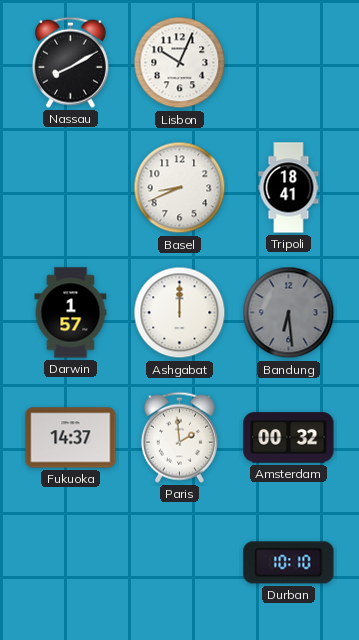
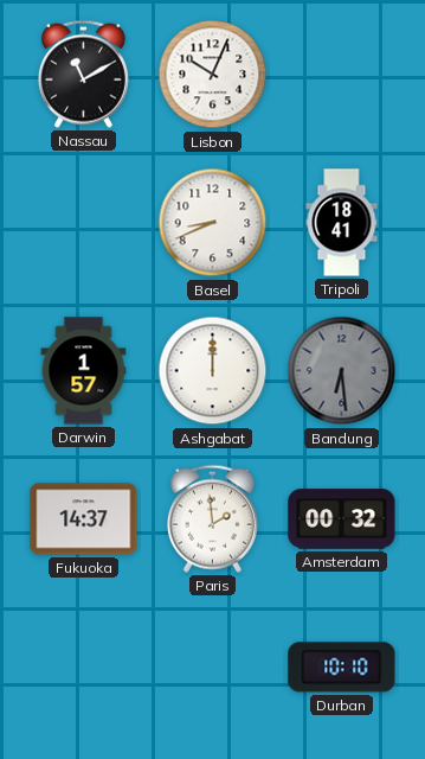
Nassau: 8:10 -> 11:10 (83, 74)
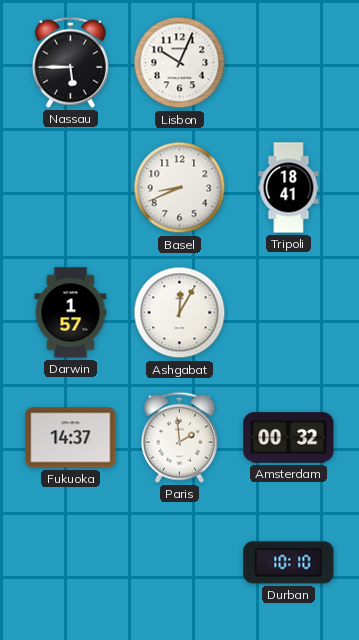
Nassau: 11:10 -> 5:45 (70, 62)
Ashgabat: 12:00 -> 12:05 (180, 313)
Bandung: 6:29 -> none (342, 371)
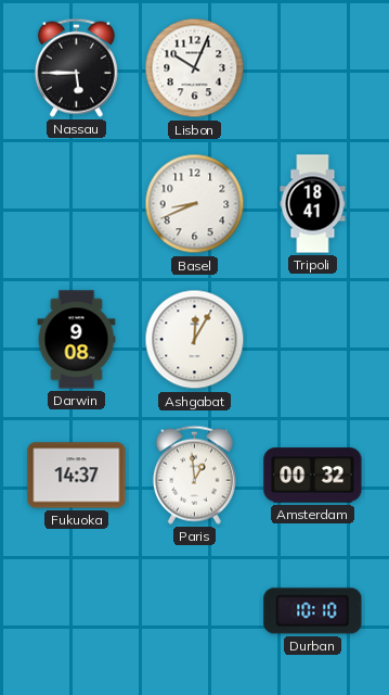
Darwin: 1:57 -> 9:08 (77, 340)
Paris: 1:59 -> 12:59 (194, 475)
